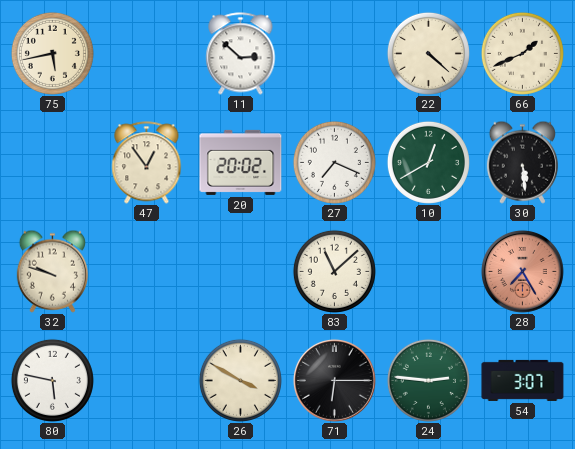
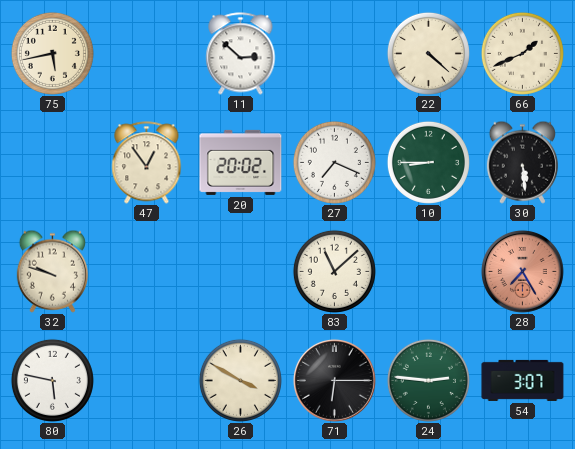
10: 12:40 -> 8:45 (428, 162)
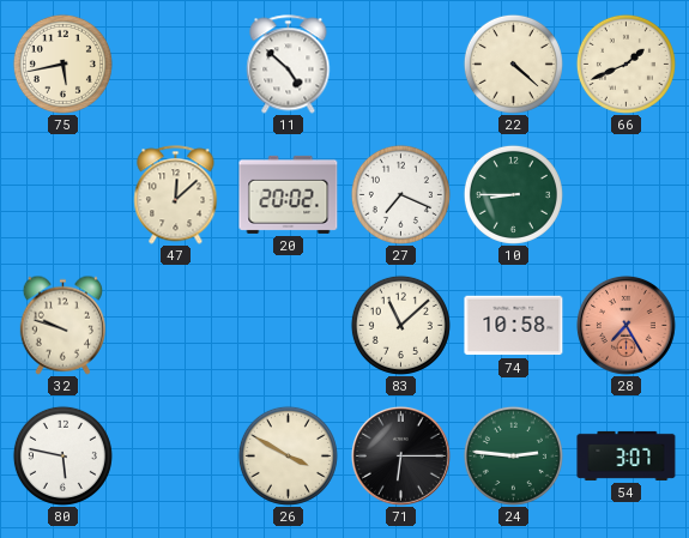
11: 2:52 -> 4:52 (289, 65)
47: 12:54 -> 12:08 (176, 195)
30: 5:29 -> none (522, 162)
74: none -> 10:58 (514, 326)
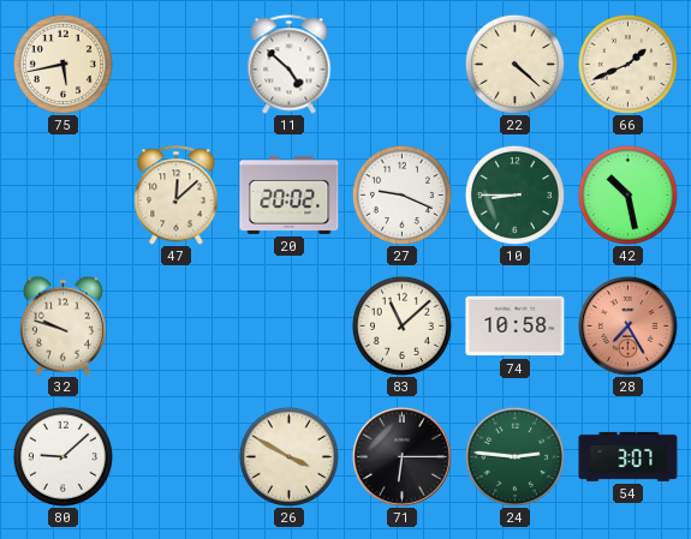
27: 7:19 -> 9:19 (401, 194)
42: none -> 10:28 (627, 194)
80: 5:47 -> 9:08 (62, 456)
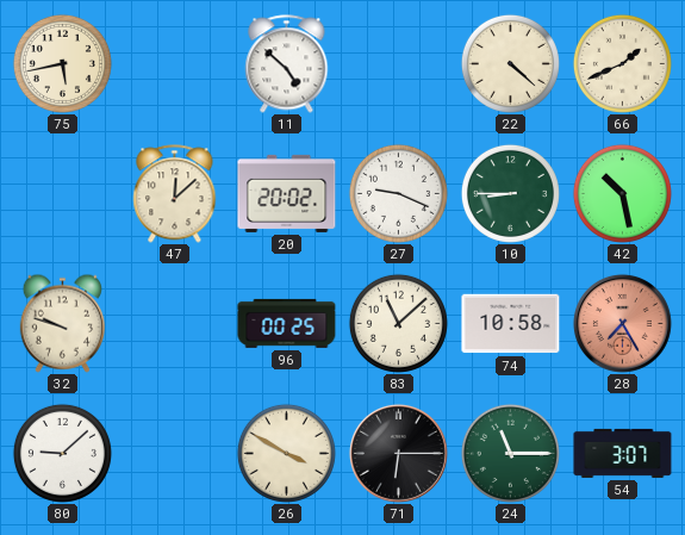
96: none -> 00:25 (287, 323)
24: 2:46 -> 11:15 (510, 453)
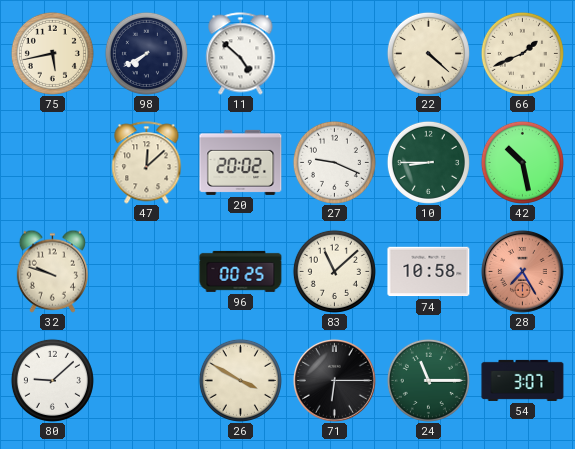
98: none -> 7:40 (146, 53)
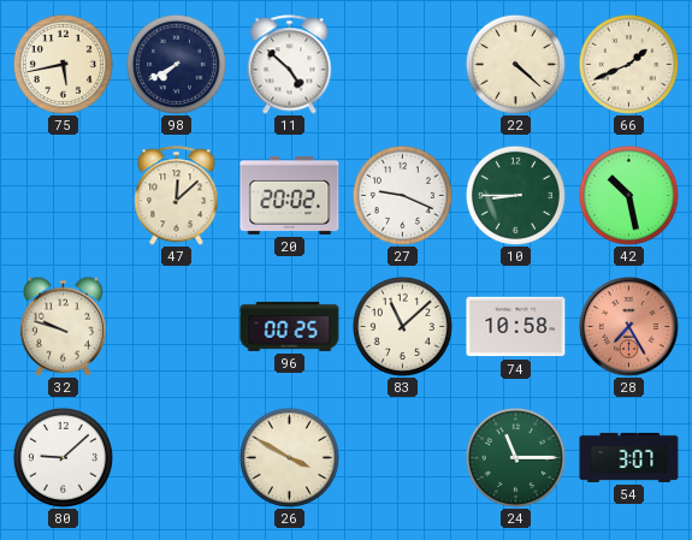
71: 6:15 -> none (334, 380)
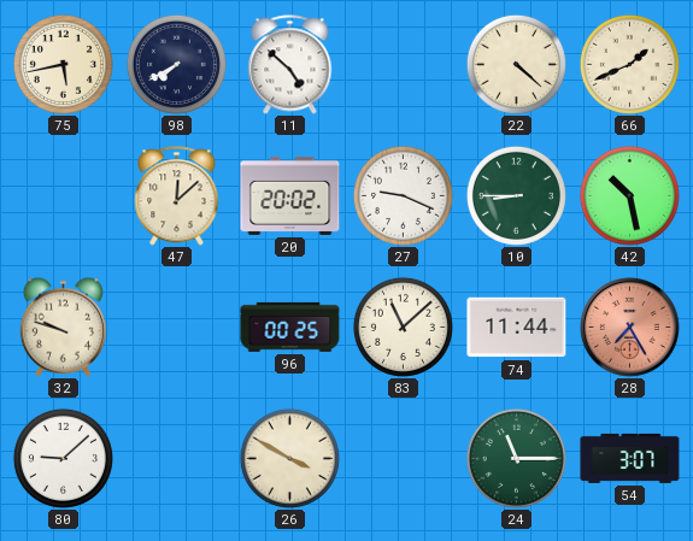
74: 10:58 -> 11:44 (517, 328)
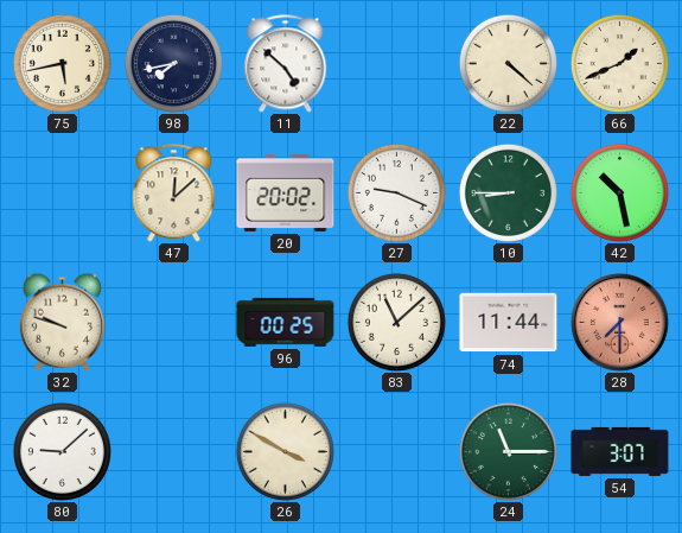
98: 7:40 -> 7:43 (173, 63)
28: 7:25 -> 7:30 (619, 322)
